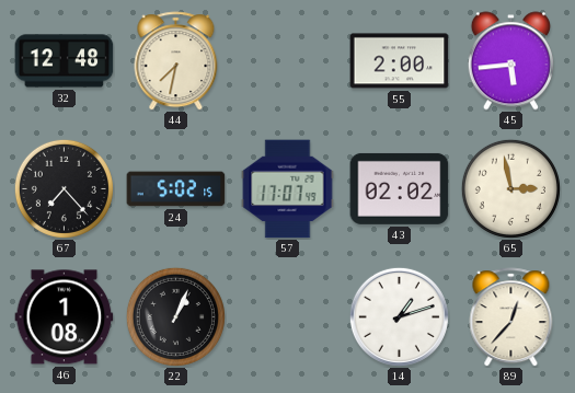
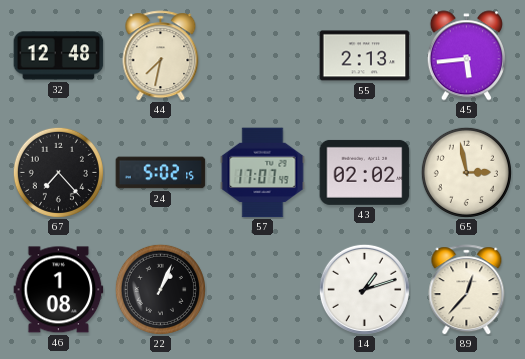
55: 2:00 -> 2:13 (365, 56)
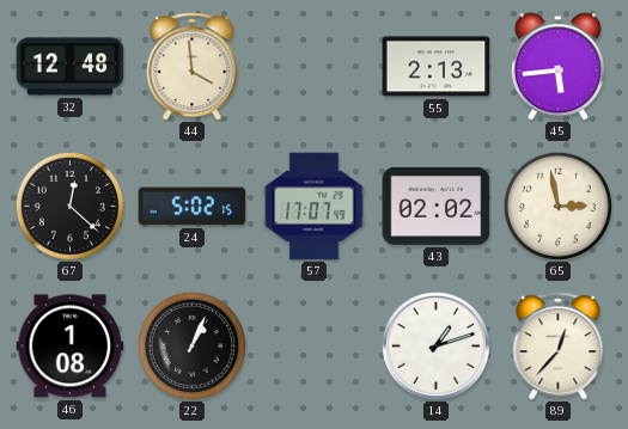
44: 7:32 -> 3:59 (193, 67)
67: 7:23 -> 12:22 (69, 206)
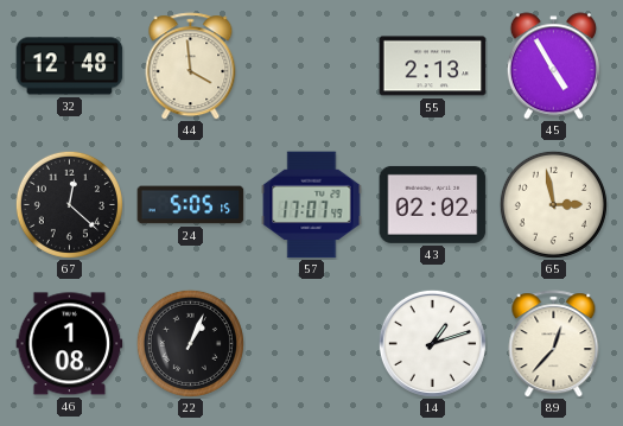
45: 5:44 -> 4:55 (553, 66)
24: 5:02 -> 5:05 (191, 205)
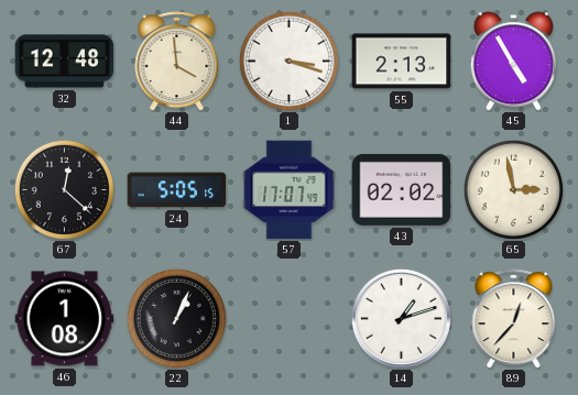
1: none -> 3:18 (288, 61)
